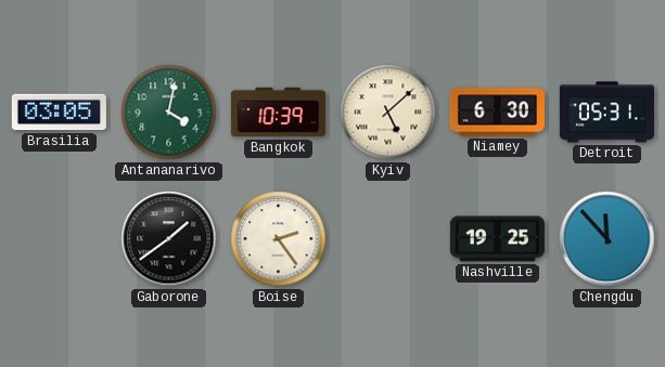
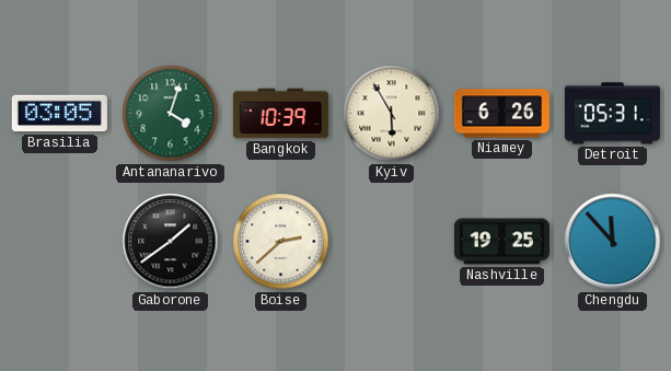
Antananarivo: 4:02 -> 4:03 (171, 114)
Kyiv: 5:08 -> 5:55 (392, 114)
Niamey: 6:30 -> 6:26 (501, 114)
Boise: 2:24 -> 2:38 (281, 242)
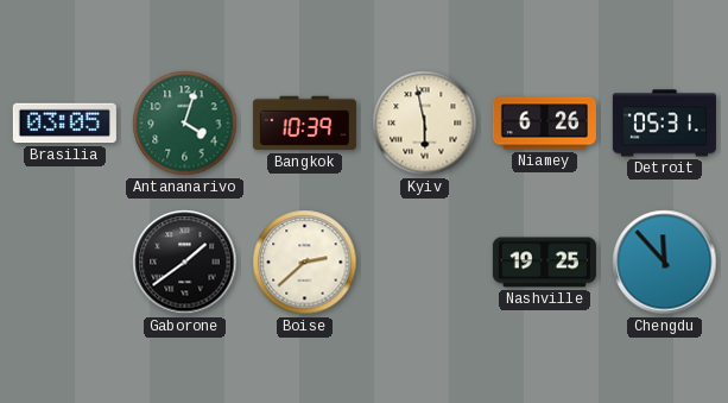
Kyiv: 5:55 -> 5:58 (425, 124)
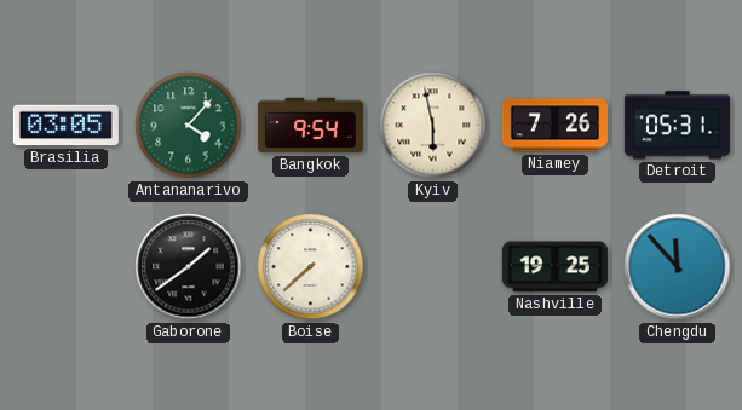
Antananarivo: 4:03 -> 4:07 (189, 126)
Bangkok: 10:39 -> 9:54 (310, 126)
Niamey: 6:26 -> 7:26 (554, 126)
Boise: 2:38 -> 7:38 (311, 267)
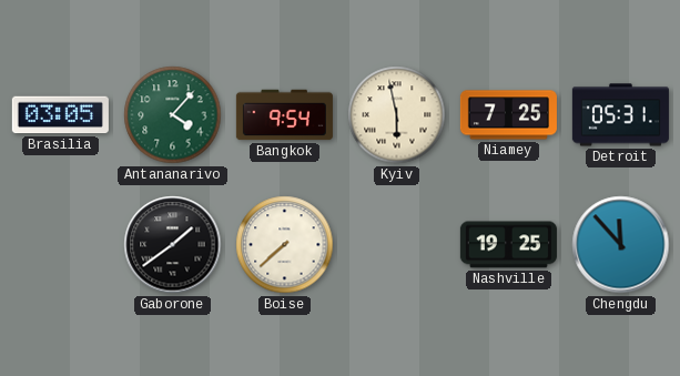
Niamey: 7:26 -> 7:25 (508, 115)
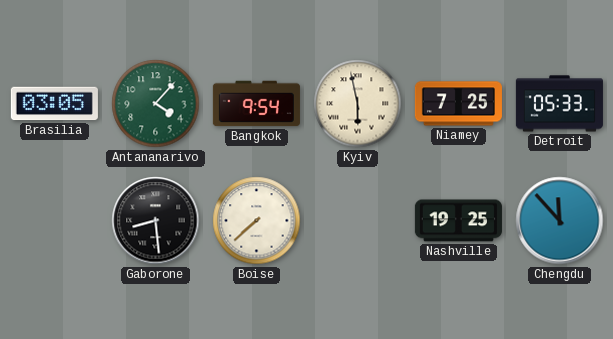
Detroit: 05:31 -> 05:33 (559, 104)
Gaborone: 1:39 -> 8:29 (156, 221)
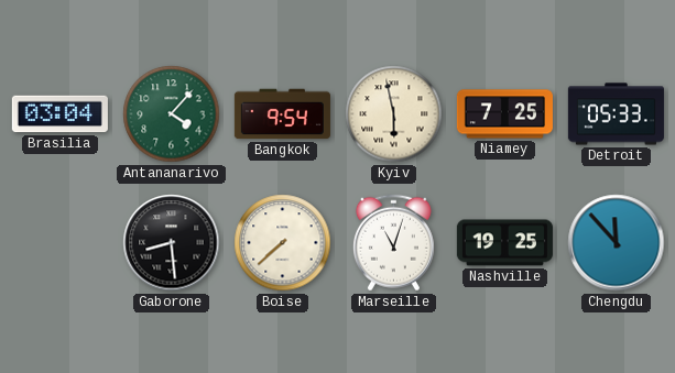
Brasilia: 03:05 -> 03:04 (59, 114)
Marseille: none -> 11:03 (393, 243)
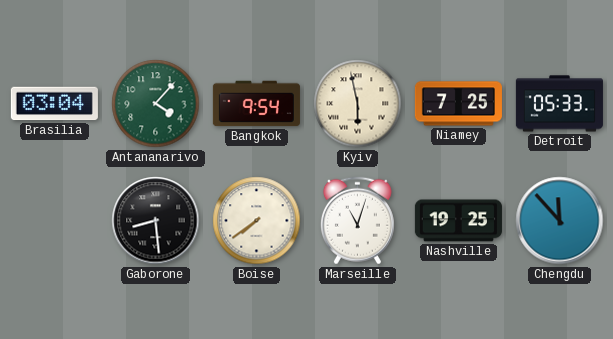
Boise: 7:38 -> 7:39 (257, 221)
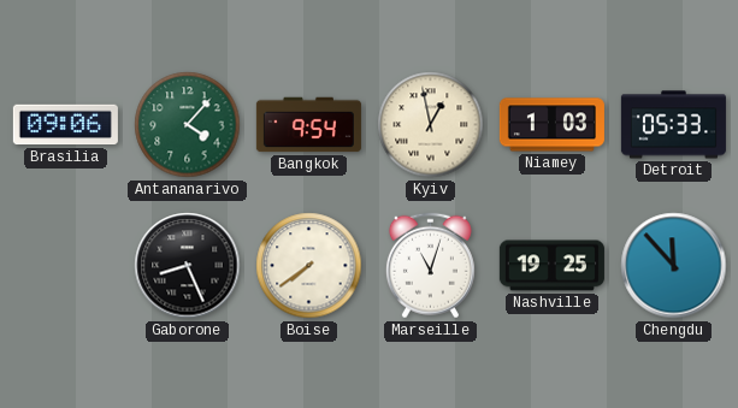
Brasilia: 03:04 -> 09:06 (65, 125)
Kyiv: 5:58 -> 12:58 (431, 125)
Niamey: 7:25 -> 1:03 (551, 125)
Gaborone: 8:29 -> 8:26 (188, 266)
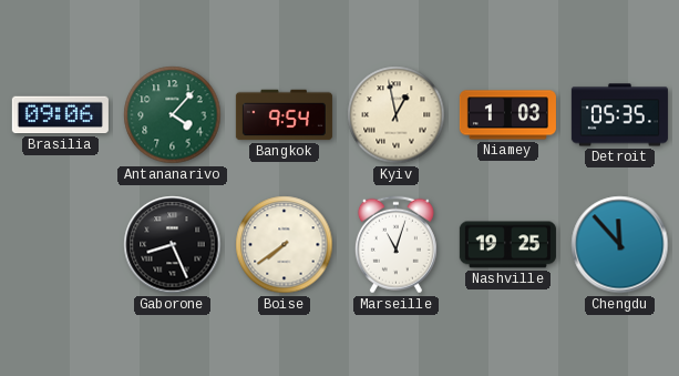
Detroit: 05:33 -> 05:35 (619, 115)
